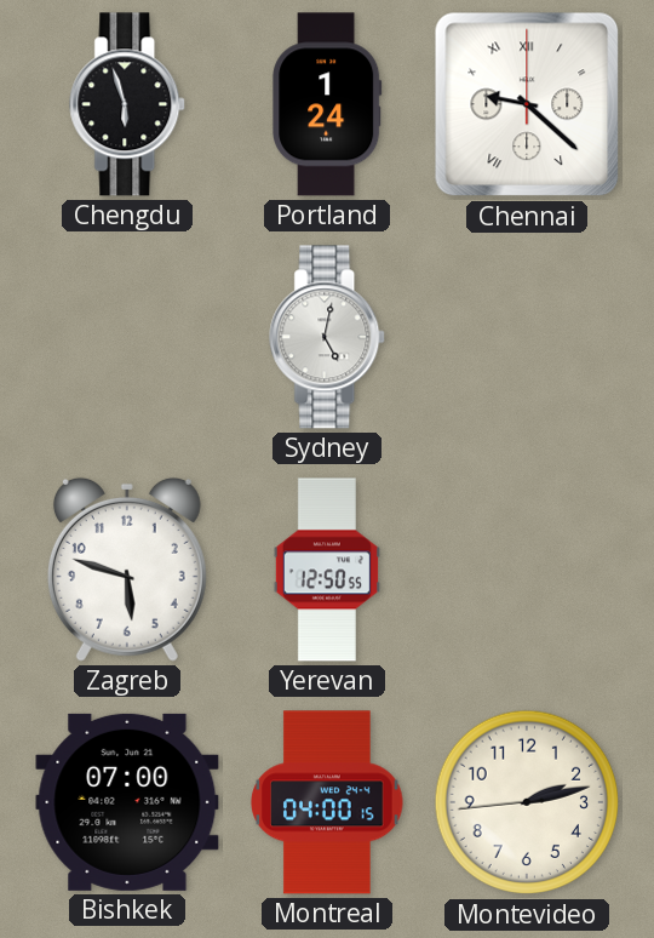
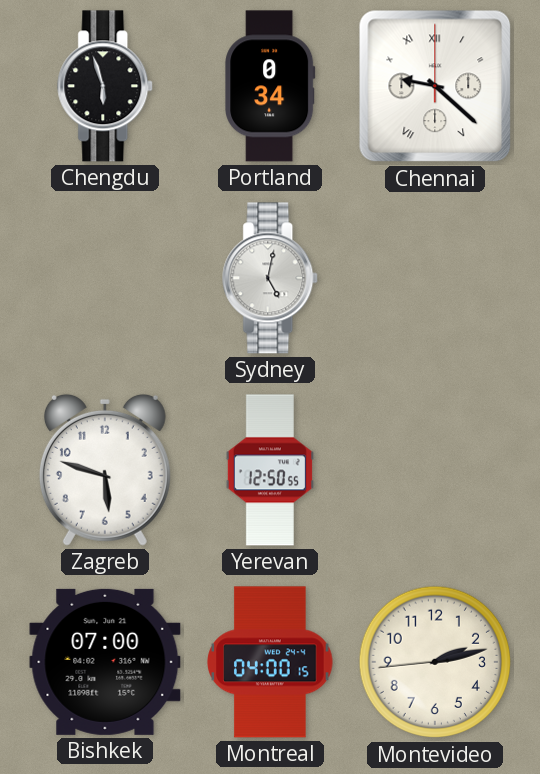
Portland: 1:24 -> 0:34 (270, 86)
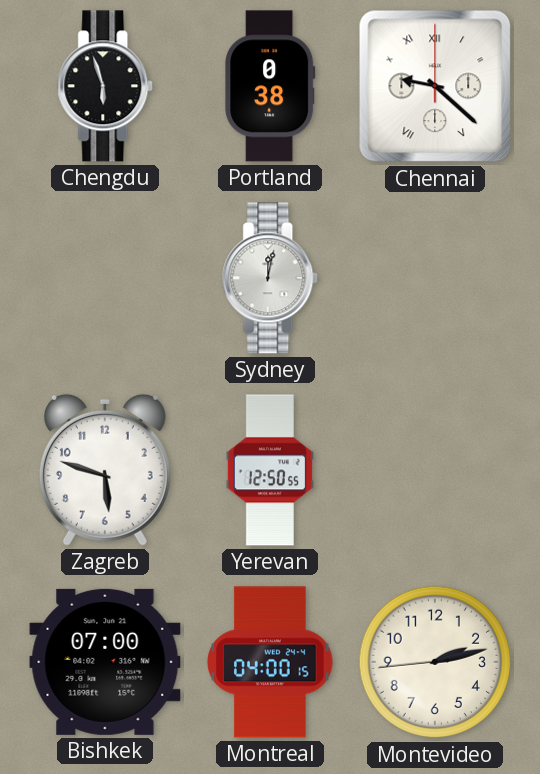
Portland: 0:34 -> 0:38 (270, 86)
Sydney: 5:02 -> 12:02 (271, 278)
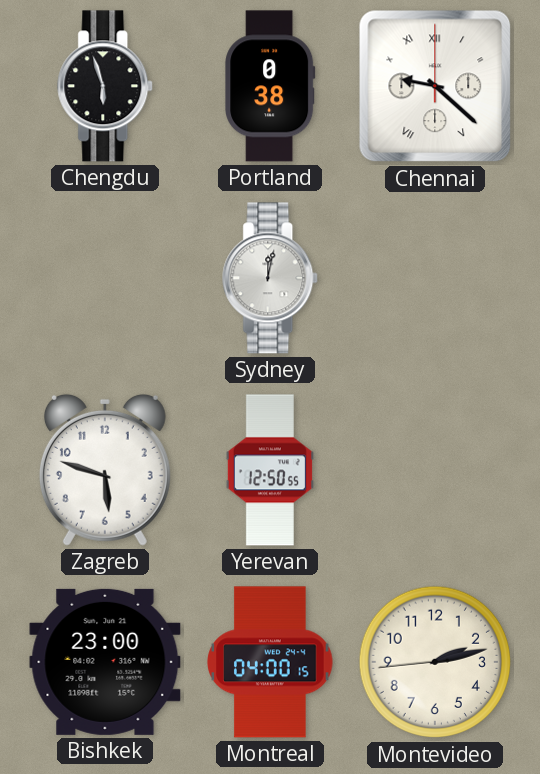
Bishkek: 07:00 -> 23:00 (105, 662)
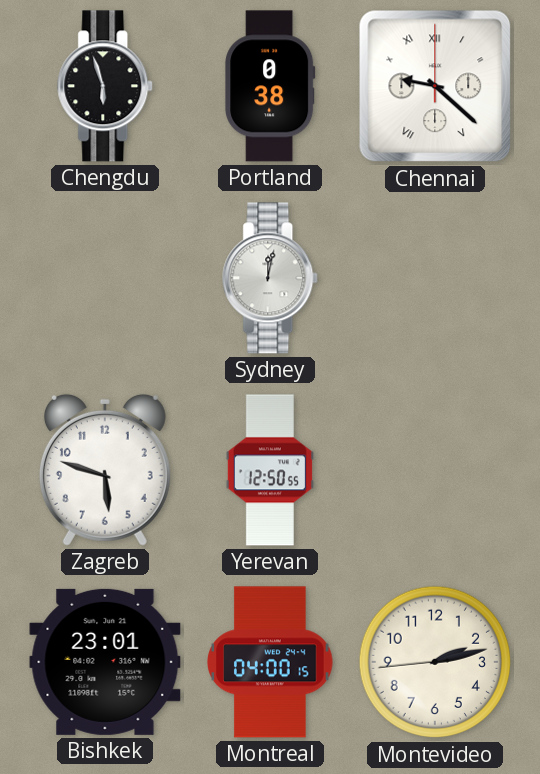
Bishkek: 23:00 -> 23:01 (105, 662)
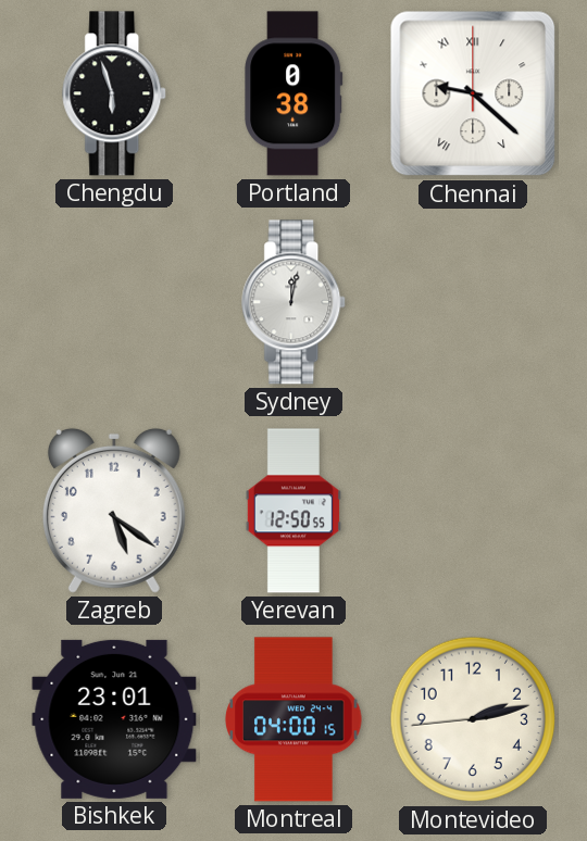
Zagreb: 5:48 -> 5:21 (114, 511)
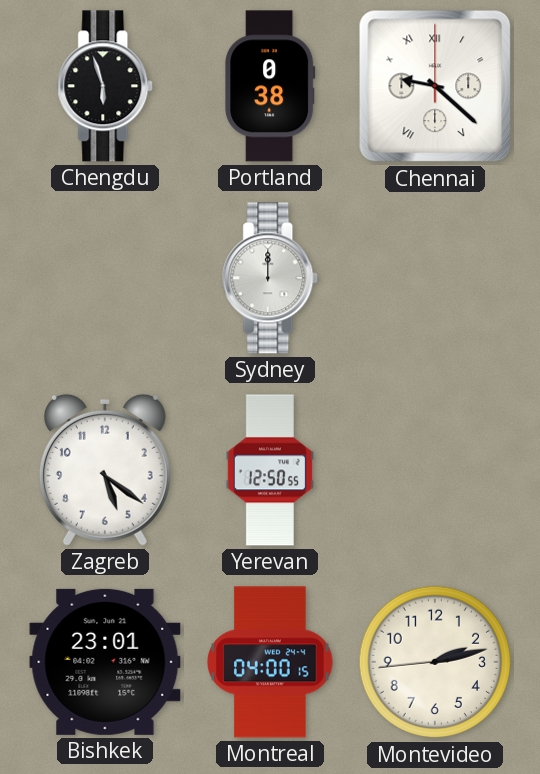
Sydney: 12:02 -> 12:00 (271, 278)
